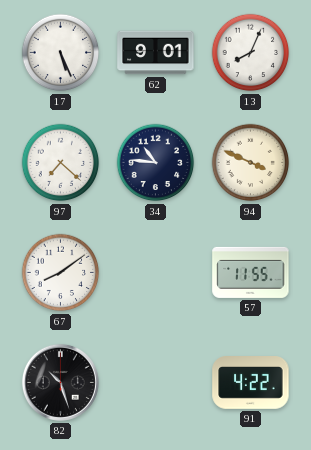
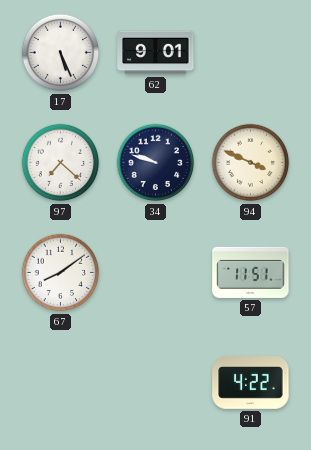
13: 8:04 -> none (251, 53)
34: 10:46 -> 9:48 (156, 163)
57: 11:55 -> 11:51 (251, 272)
82: 10:27 -> none (60, 382)
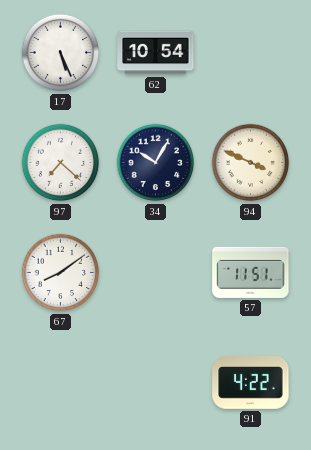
62: 9:01 -> 10:54 (156, 53)
34: 9:48 -> 10:05 (156, 163)
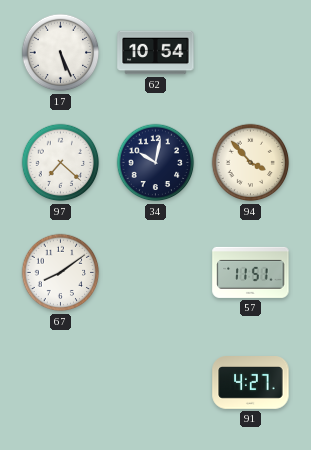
34: 10:05 -> 10:02 (156, 163)
94: 3:49 -> 3:53 (251, 163)
91: 4:22 -> 4:27 (251, 383)
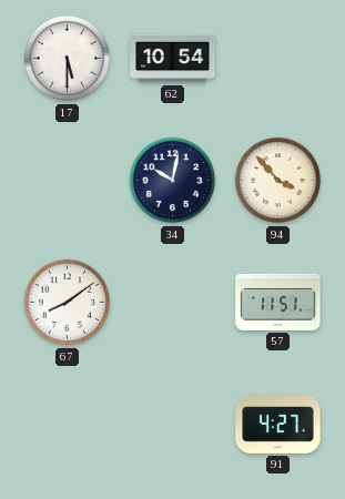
17: 5:26 -> 5:30 (68, 59)
97: 7:22 -> none (61, 163)
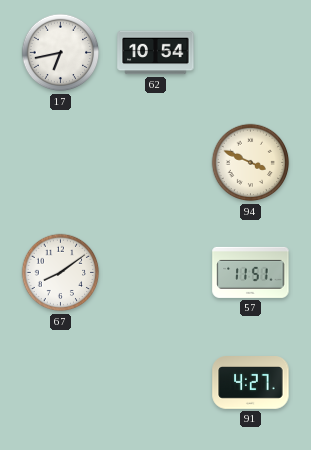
17: 5:30 -> 6:43 (61, 53)
34: 10:02 -> none (173, 181)
94: 3:53 -> 3:49 (251, 163)
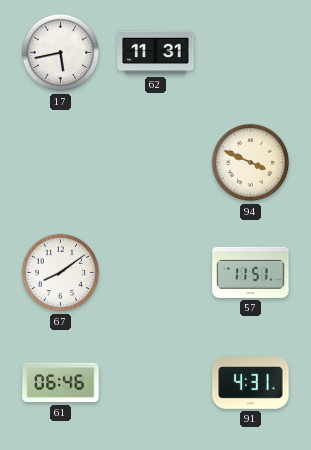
17: 6:43 -> 5:43 (61, 53)
62: 10:54 -> 11:31 (156, 53)
61: none -> 06:46 (61, 383)
91: 4:27 -> 4:31 (251, 383)
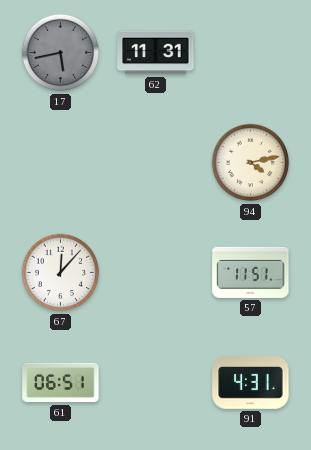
17 dial: white -> grey (61, 53)
94: 3:49 -> 4:13 (251, 163)
67: 8:09 -> 12:07 (61, 273)
61: 06:46 -> 06:51 (61, 383)
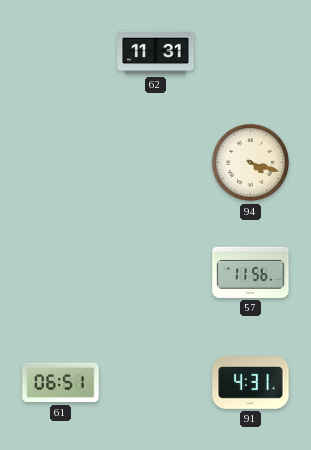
17: 5:43 -> none (61, 53)
94: 4:13 -> 4:18 (251, 163)
67: 12:07 -> none (61, 273)
57: 11:51 -> 11:56 (251, 272)
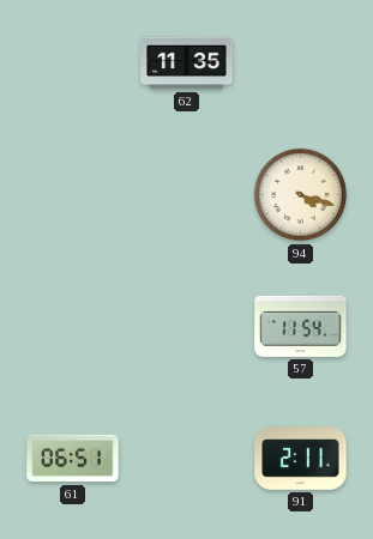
62: 11:31 -> 11:35 (187, 63)
57: 11:56 -> 11:54 (301, 326)
91: 4:31 -> 2:11 (301, 459)
